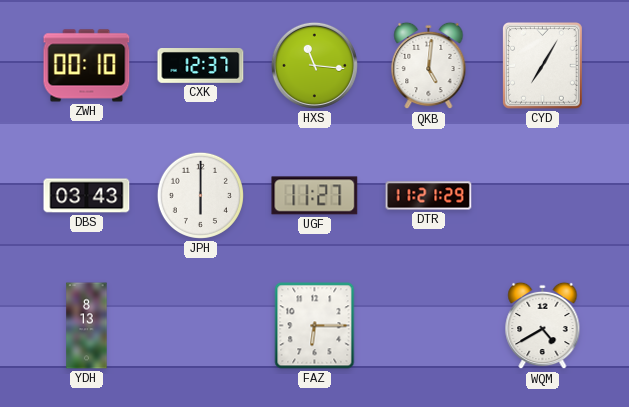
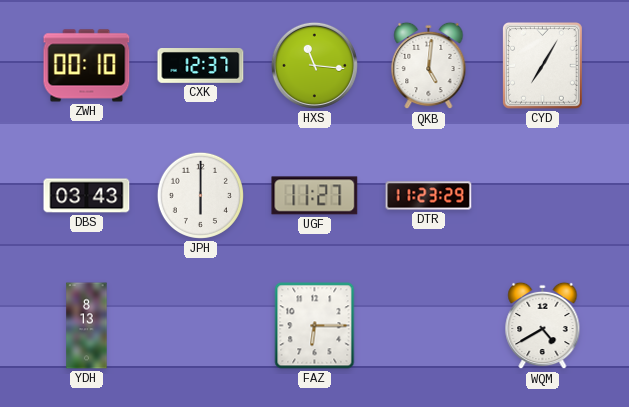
DTR: 11:21 -> 11:23 (429, 196)
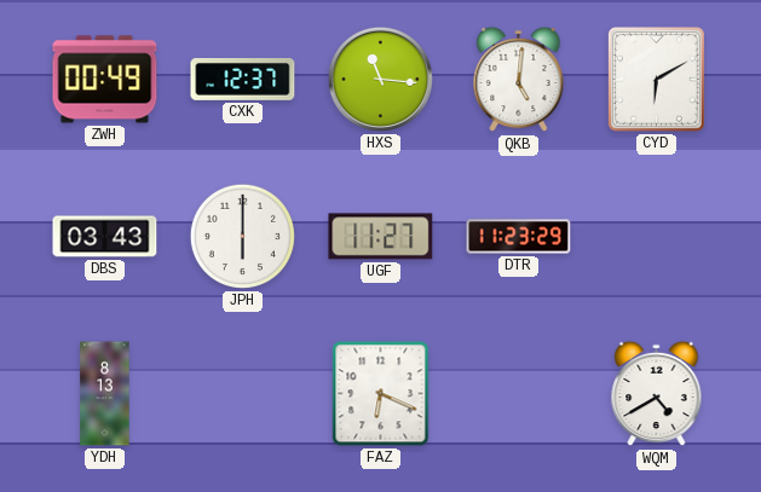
ZWH: 00:10 -> 00:49 (105, 80)
CYD: 7:05 -> 6:10 (657, 80)
FAZ: 6:15 -> 6:19 (381, 394)
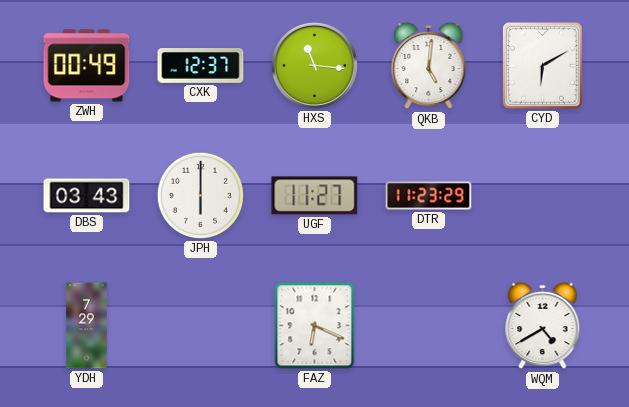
YDH: 8:13 -> 7:29 (87, 326)
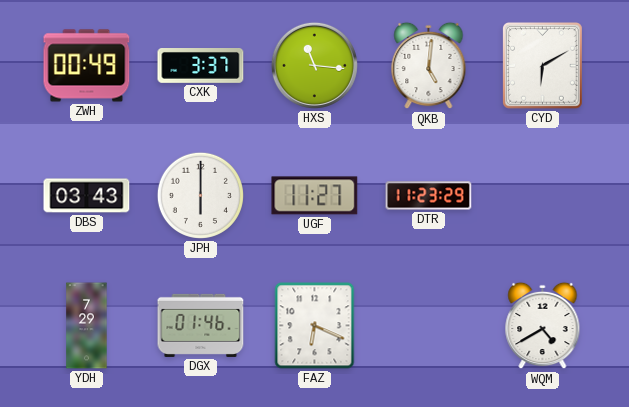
CXK: 12:37 -> 3:37 (201, 66)
DGX: none -> 01:46 (201, 325)
